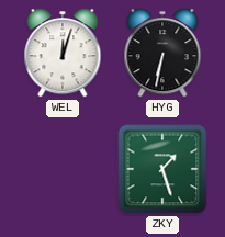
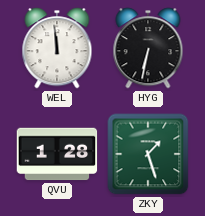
WEL: 12:03 -> 11:59 (57, 48)
QVU: none -> 1:28 (57, 154)
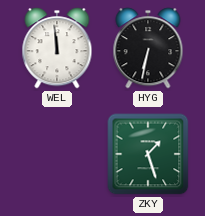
QVU: 1:28 -> none (57, 154)
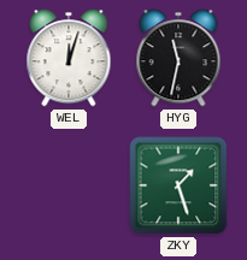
WEL: 11:59 -> 12:03 (69, 58)
HYG: 6:32 -> 11:32 (178, 58)
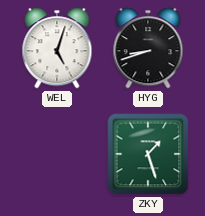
WEL: 12:03 -> 5:03 (57, 48)
HYG: 11:32 -> 8:42 (148, 48)
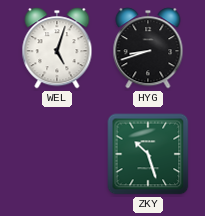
ZKY: 1:27 -> 10:27 (148, 154)
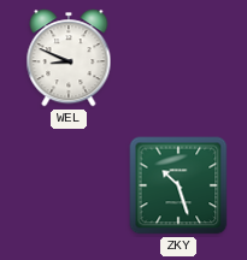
WEL: 5:03 -> 8:49 (69, 58)
HYG: 8:42 -> none (148, 48)
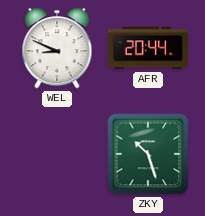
AFR: none -> 20:44 (148, 48)
